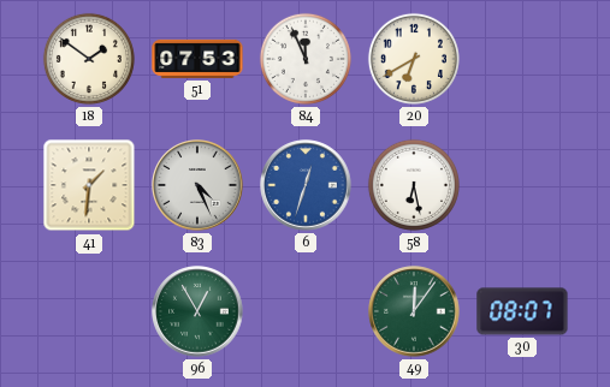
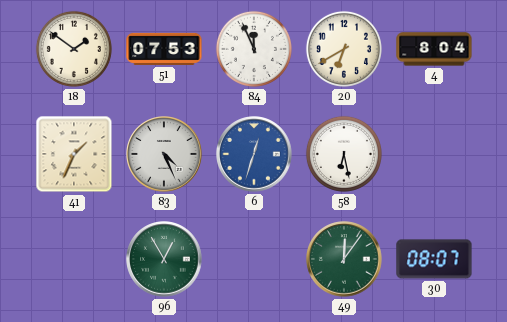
4: none -> 8:04 (434, 49)
41: 1:31 -> 1:34 (74, 154)
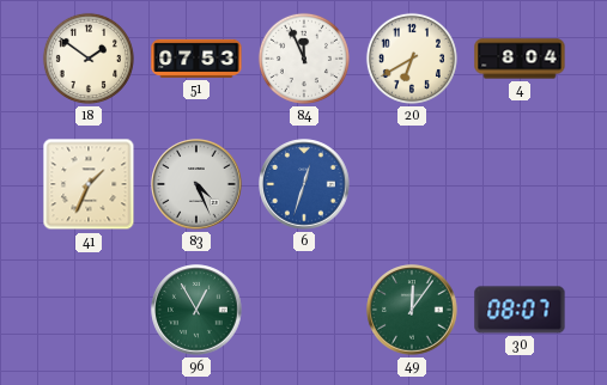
58: 6:28 -> none (344, 154)
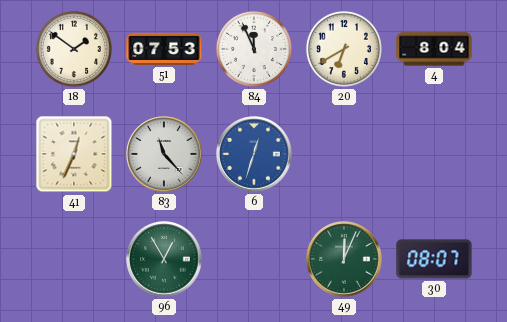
41: 1:34 -> 12:34 (74, 154)
83: 4:26 -> 11:23 (164, 154)
49: 12:06 -> 12:04 (344, 259)
